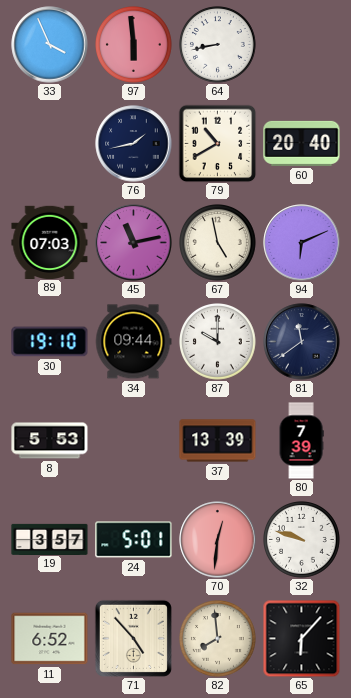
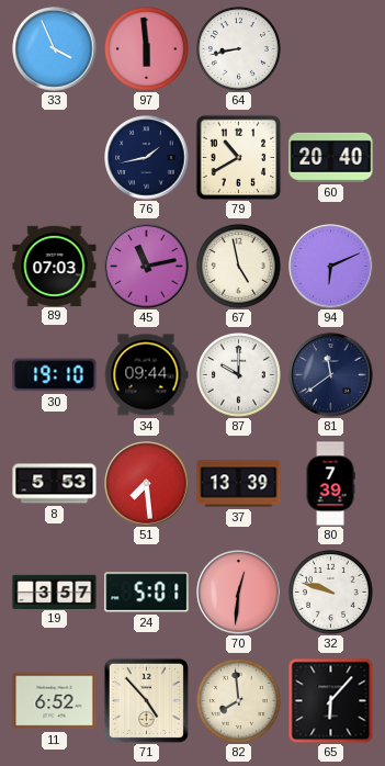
51: none -> 7:29 (147, 484)
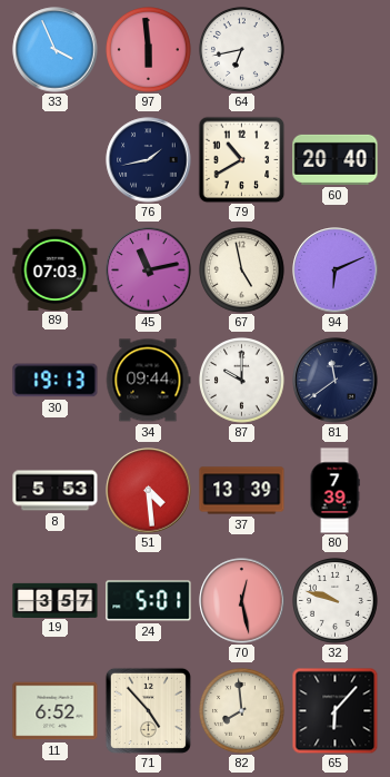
64: 8:43 -> 6:43 (242, 50)
30: 19:10 -> 19:13 (56, 381)
51: 7:29 -> 4:29 (149, 491)
70: 12:31 -> 12:28 (242, 601)
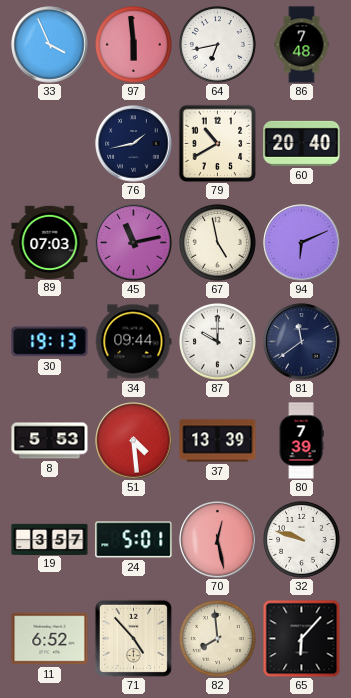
86: none -> 7:48 (302, 45)
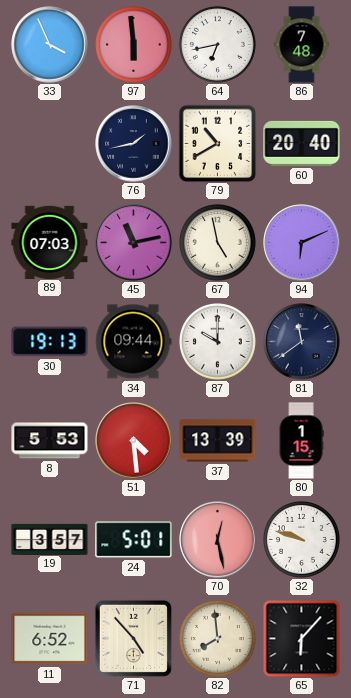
80: 7:39 -> 1:15 (301, 441)
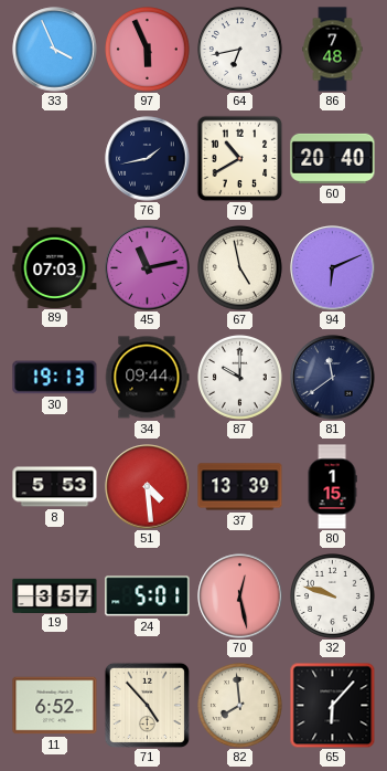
97: 5:59 -> 5:56 (148, 50)
